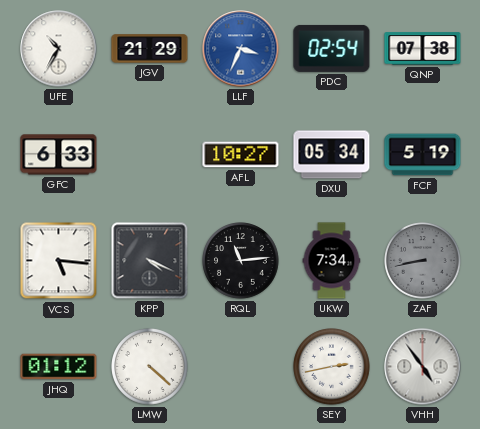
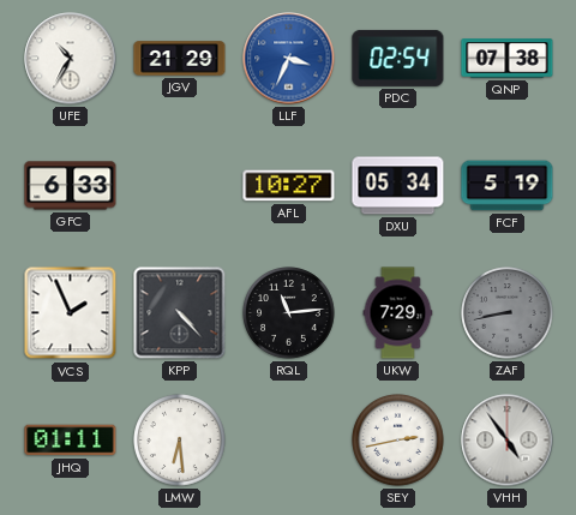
VCS: 5:16 -> 1:56 (71, 313)
KPP: 4:19 -> 4:23 (180, 313)
UKW: 7:34 -> 7:29 (398, 313)
JHQ: 01:12 -> 01:11 (71, 441)
LMW: 4:22 -> 6:29 (180, 441)
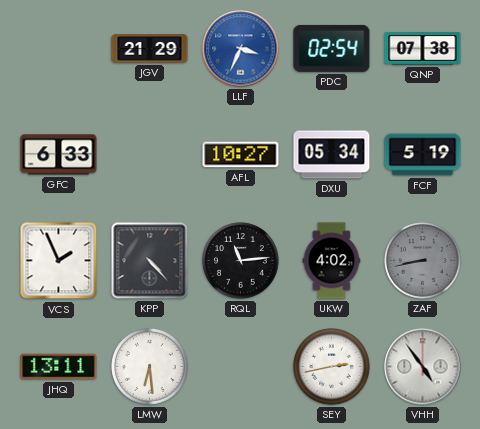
UFE: 10:35 -> none (71, 59)
UKW: 7:29 -> 4:02 (332, 261)
JHQ: 01:11 -> 13:11 (59, 367)
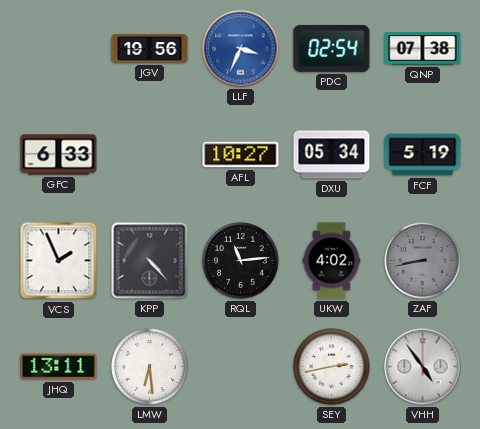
JGV: 21:29 -> 19:56 (150, 49)
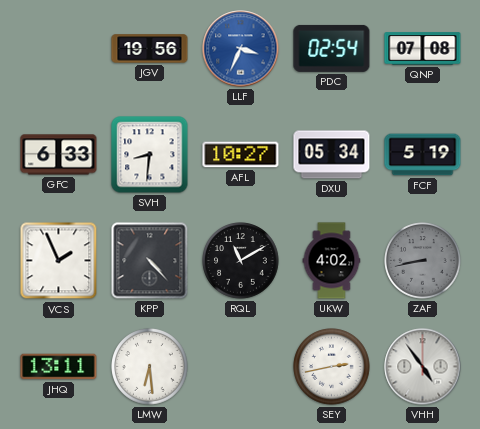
QNP: 07:38 -> 07:08 (423, 49)
SVH: none -> 8:31 (150, 155)
RQL: 11:14 -> 11:10 (241, 261)
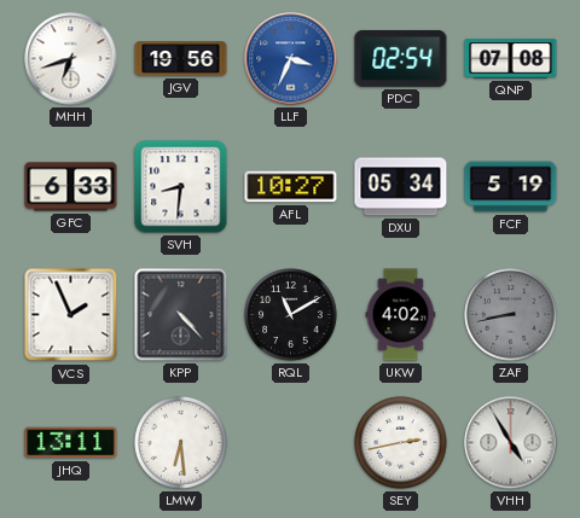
MHH: none -> 6:42 (71, 59)
VHH: 4:54 -> 4:55 (511, 443)
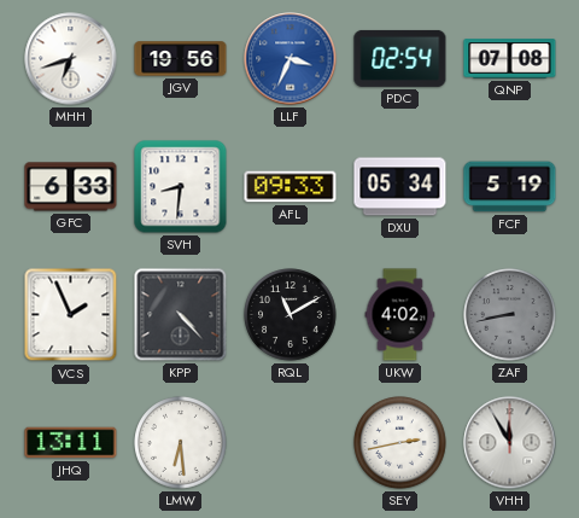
AFL: 10:27 -> 09:33 (291, 187)
VHH: 4:55 -> 11:55 (510, 443)
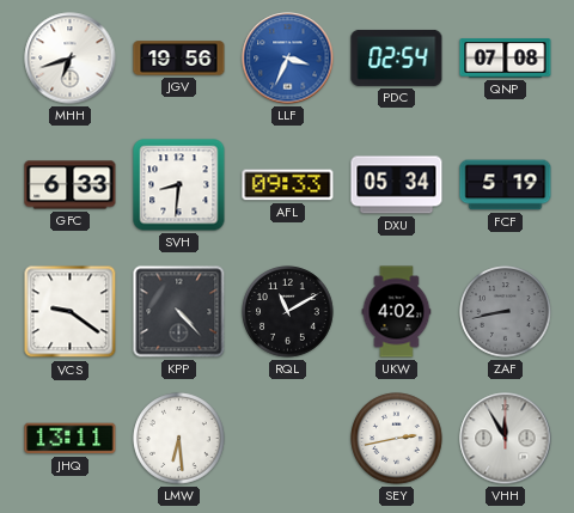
VCS: 1:56 -> 9:21 (71, 312)
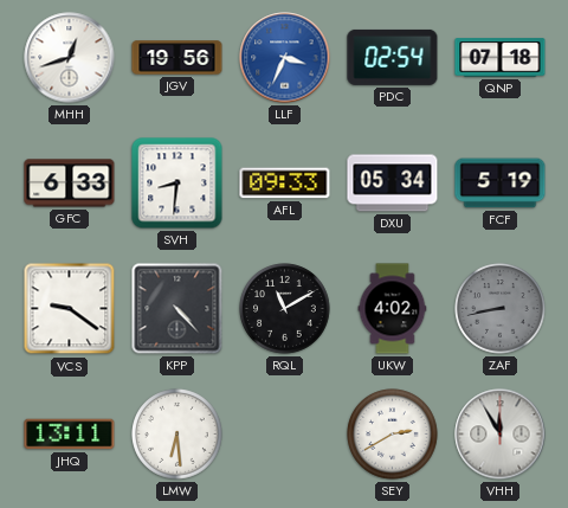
MHH: 6:42 -> 12:42 (70, 58)
QNP: 07:08 -> 07:18 (501, 58)
SEY: 2:43 -> 2:40 (393, 435)
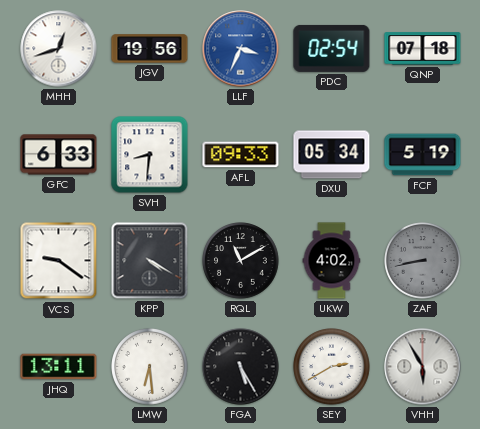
KPP: 4:23 -> 4:20 (150, 261)
FGA: none -> 5:25 (241, 367)
VHH: 11:55 -> 5:55 (423, 367)
